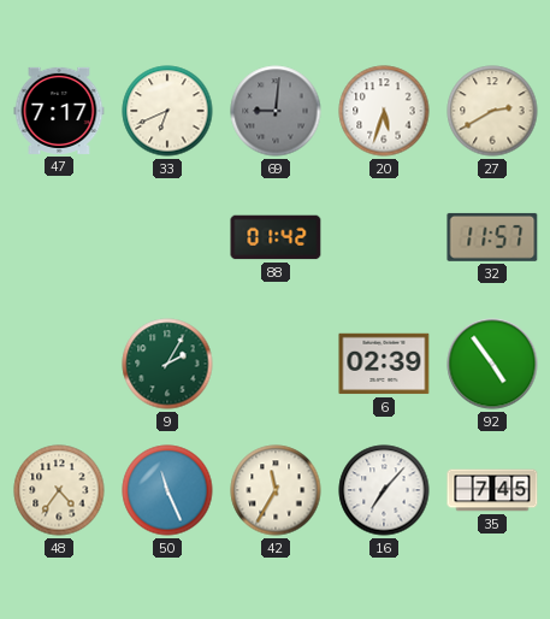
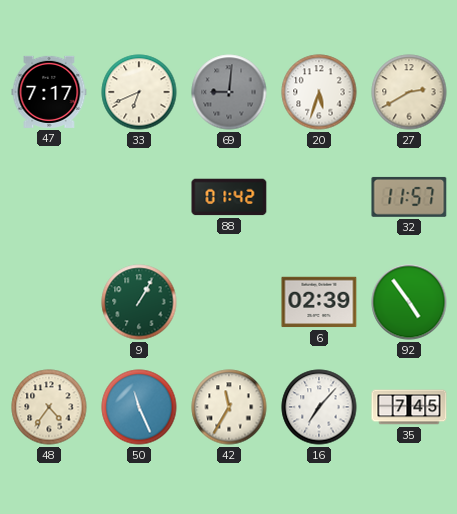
9: 2:05 -> 1:05 (139, 302)
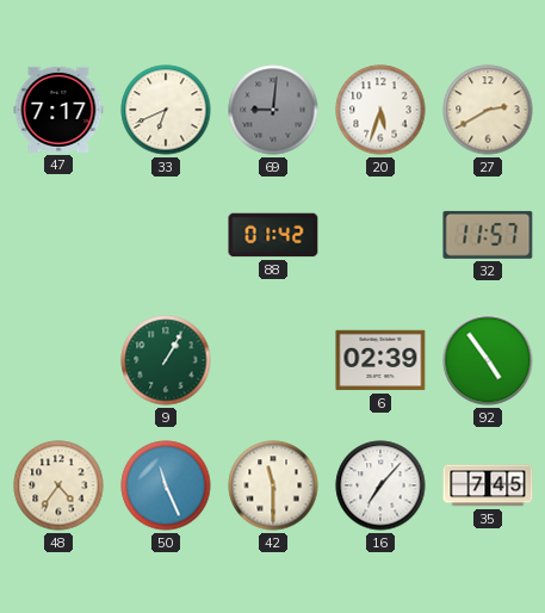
42: 11:35 -> 11:30 (273, 485)
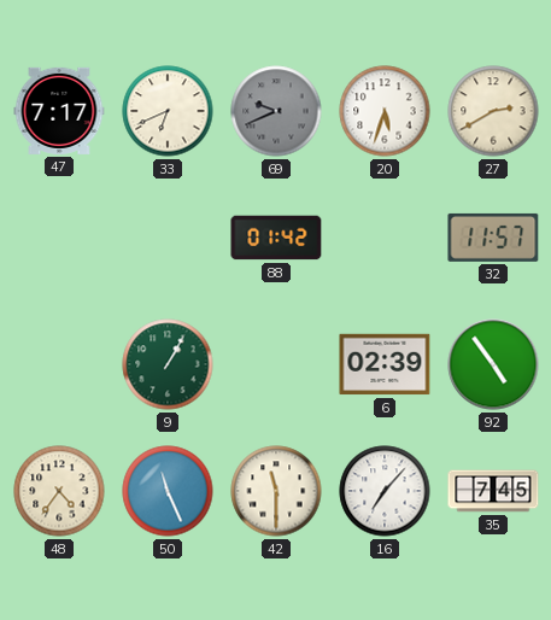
69: 9:01 -> 9:41 (276, 111)
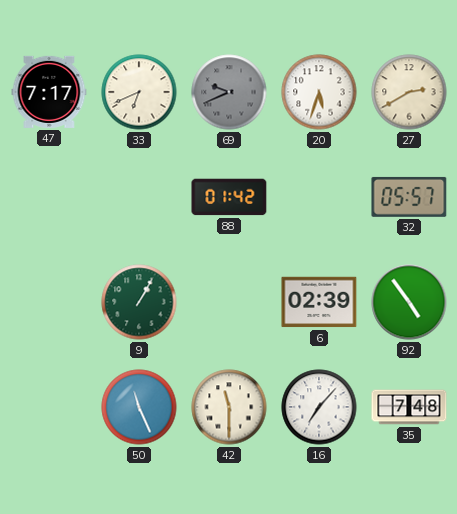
32: 11:57 -> 05:57 (409, 197)
48: 4:36 -> none (59, 491)
35: 7:45 -> 7:48 (409, 407)
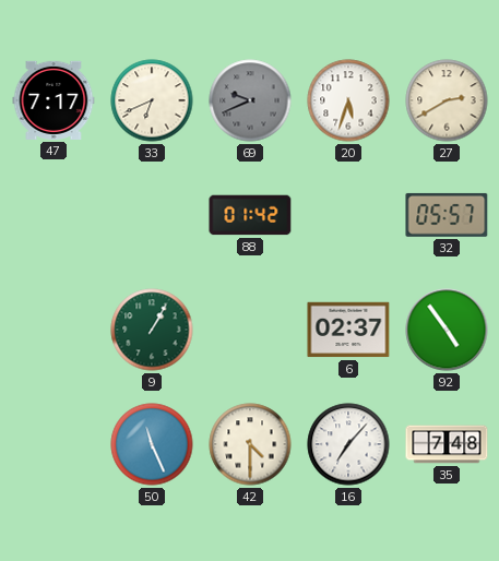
6: 02:39 -> 02:37 (348, 330)
42: 11:30 -> 4:30 (250, 444)
